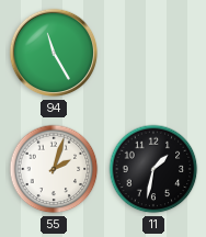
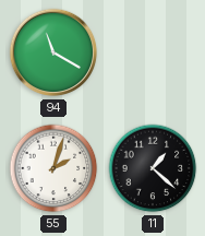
94: 11:25 -> 11:20 (53, 52)
11: 1:32 -> 1:22 (153, 168)
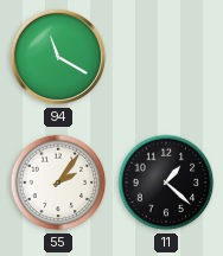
55: 2:03 -> 2:06 (58, 183)
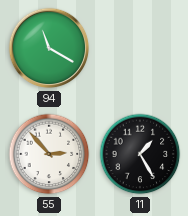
55: 2:06 -> 2:53 (49, 154)
11: 1:22 -> 1:25 (140, 154)
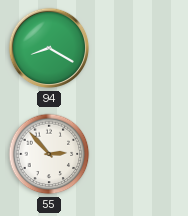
94: 11:20 -> 8:20 (49, 48)
11: 1:25 -> none (140, 154)
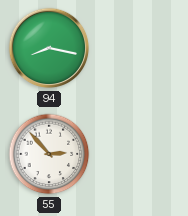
94: 8:20 -> 8:17 (49, 48)
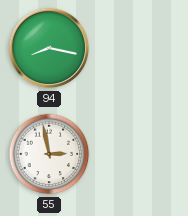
55: 2:53 -> 2:58 (49, 154)
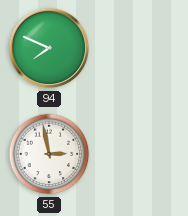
94: 8:17 -> 7:49 (49, 48)
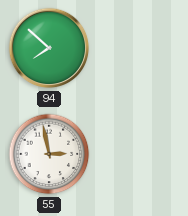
94: 7:49 -> 7:52 (49, 48)
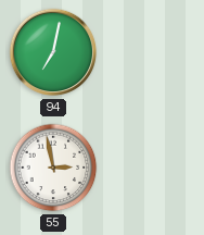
94: 7:52 -> 7:02 (53, 52)
